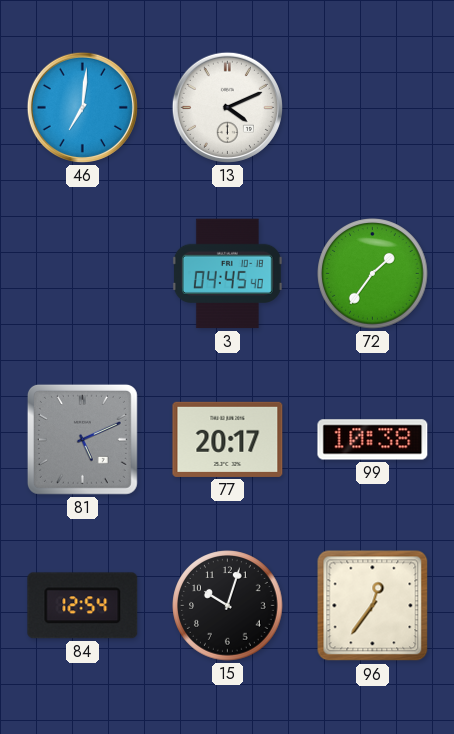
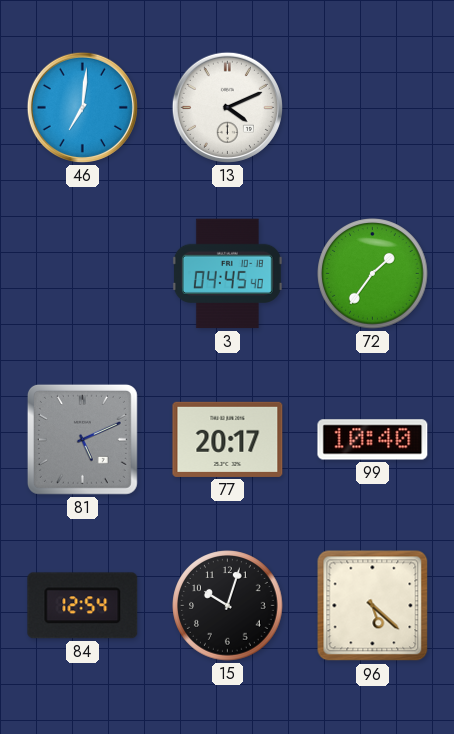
99: 10:38 -> 10:40 (373, 440)
96: 12:36 -> 5:22 (373, 606)
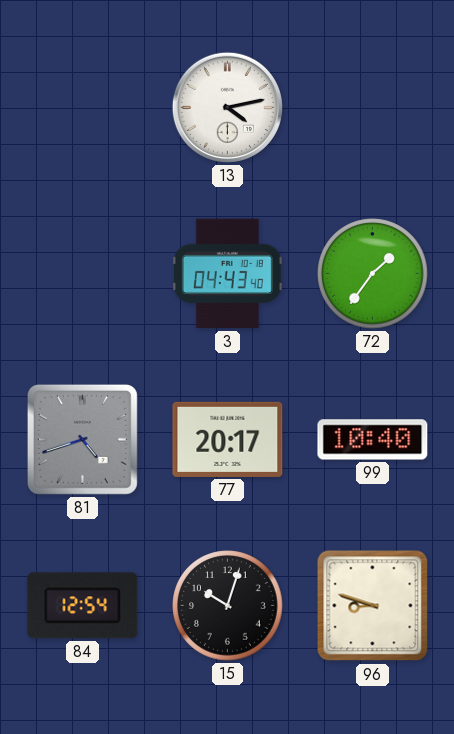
46: 7:01 -> none (82, 107)
13: 4:11 -> 4:13 (227, 107)
3: 04:45 -> 04:43 (227, 274)
81: 5:11 -> 4:42 (82, 439)
96: 5:22 -> 8:48 (373, 606)
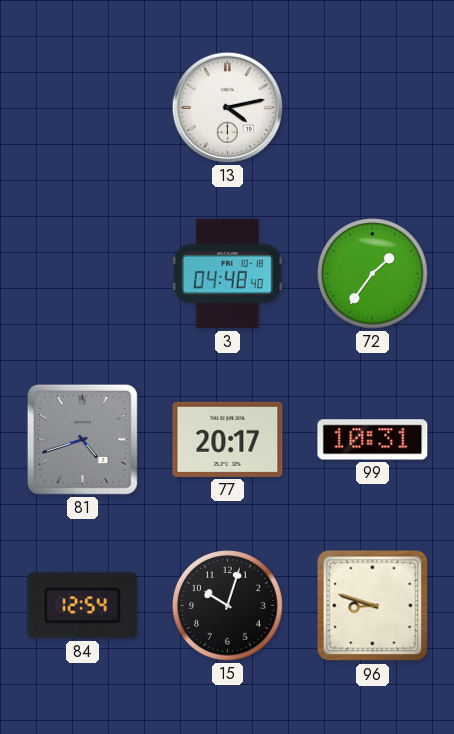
3: 04:43 -> 04:48 (227, 274)
99: 10:40 -> 10:31 (373, 440)
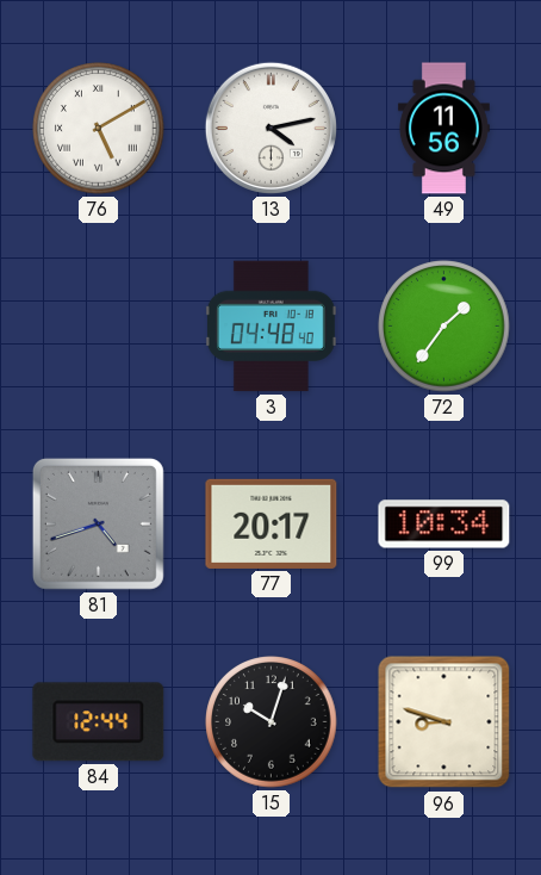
76: none -> 5:10 (99, 129)
49: none -> 11:56 (443, 129)
99: 10:31 -> 10:34 (444, 525)
84: 12:54 -> 12:44 (99, 722)
